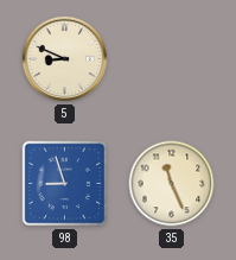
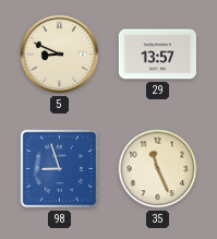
29: none -> 13:57 (157, 55)
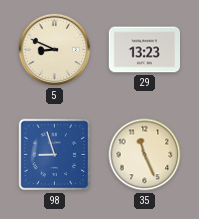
29: 13:57 -> 13:23 (144, 50)
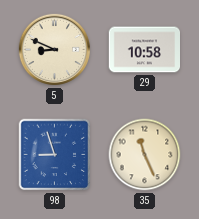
29: 13:23 -> 10:58 (144, 50)
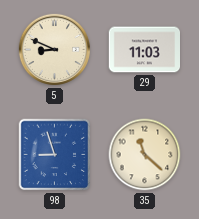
29: 10:58 -> 11:03 (144, 50)
35: 11:26 -> 11:22 (145, 155)
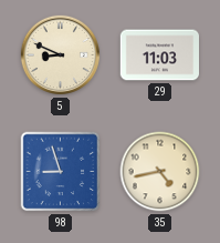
35: 11:22 -> 4:43 (160, 172)
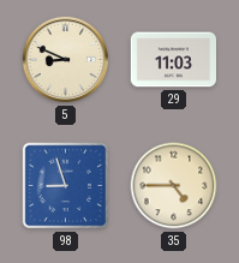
35: 4:43 -> 4:45 (174, 186)
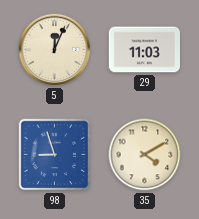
5: 8:49 -> 12:04 (55, 50)
35: 4:45 -> 4:10 (145, 155)
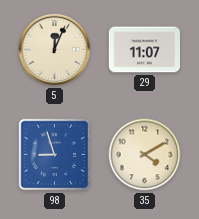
29: 11:03 -> 11:07 (144, 50)
